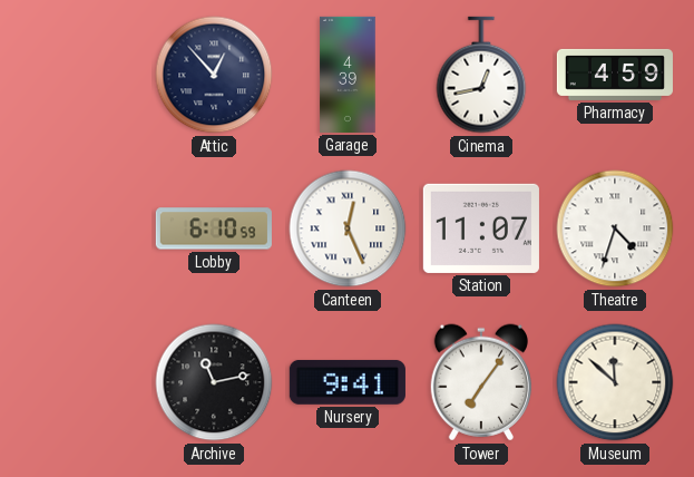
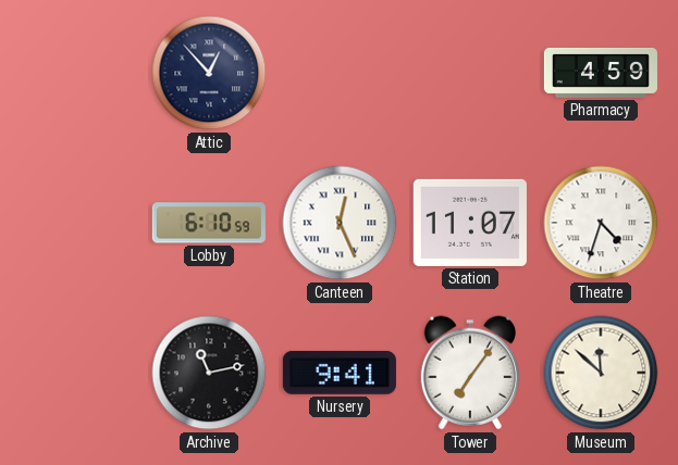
Garage: 4:39 -> none (348, 75)
Cinema: 12:43 -> none (481, 75)
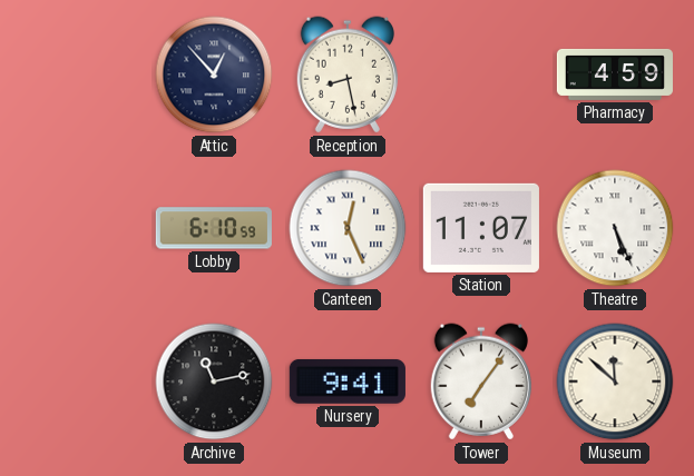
Reception: none -> 8:28 (348, 75)
Theatre: 4:33 -> 5:26 (615, 228)
